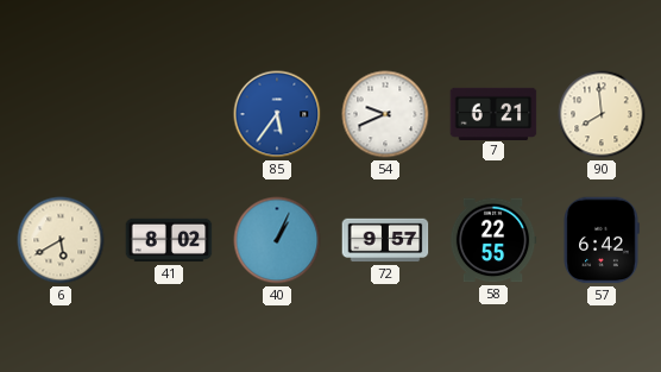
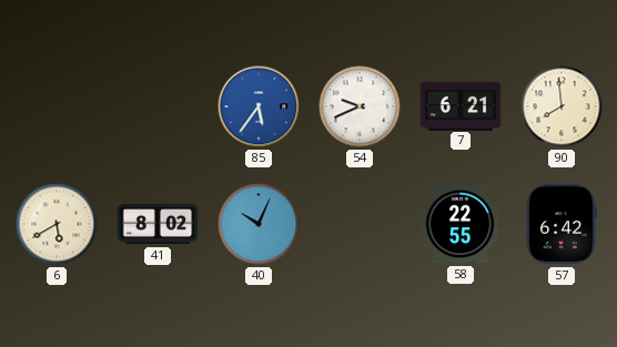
40: 1:04 -> 10:04 (259, 224)
72: 9:57 -> none (385, 240)
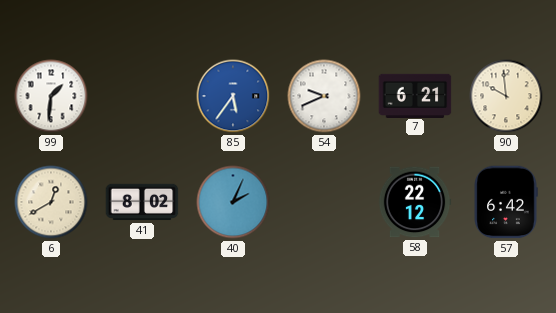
99: none -> 1:31 (51, 96)
90: 7:59 -> 9:59 (506, 96)
6: 5:40 -> 12:40 (51, 202)
40: 10:04 -> 2:04 (233, 202)
58: 22:55 -> 22:12 (415, 202)
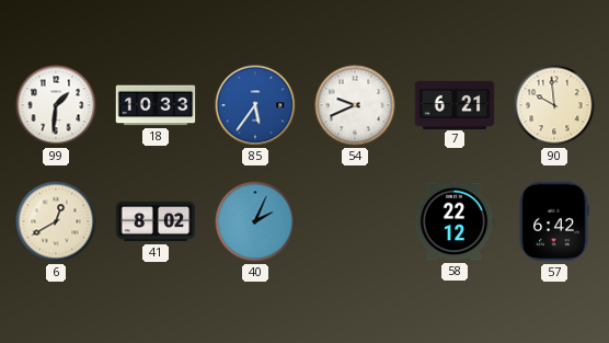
18: none -> 10:33 (156, 105)
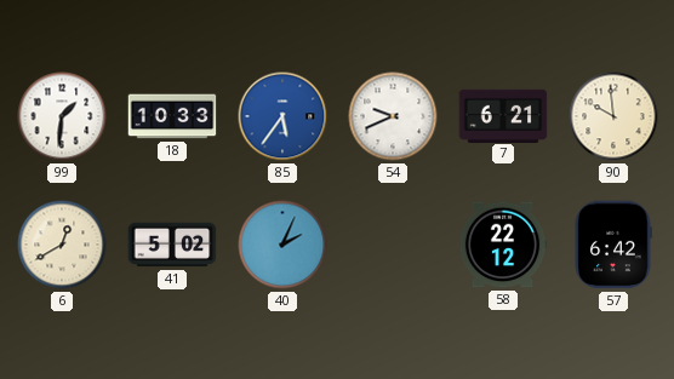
41: 8:02 -> 5:02 (172, 245)
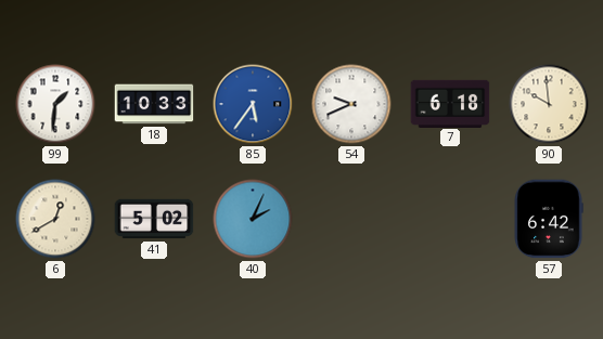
7: 6:21 -> 6:18 (450, 103)
58: 22:12 -> none (503, 245)
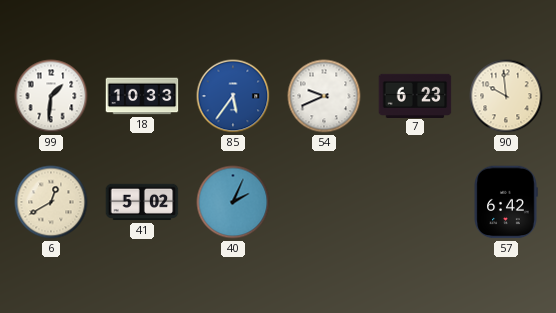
7: 6:18 -> 6:23 (415, 95)
